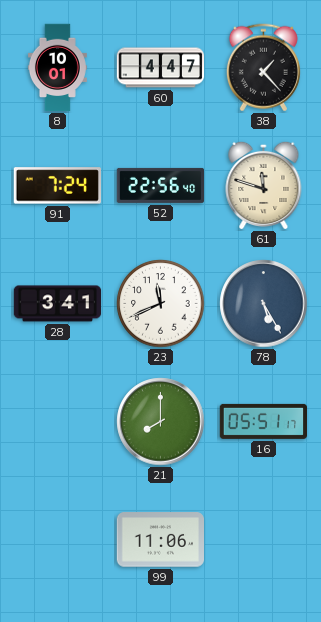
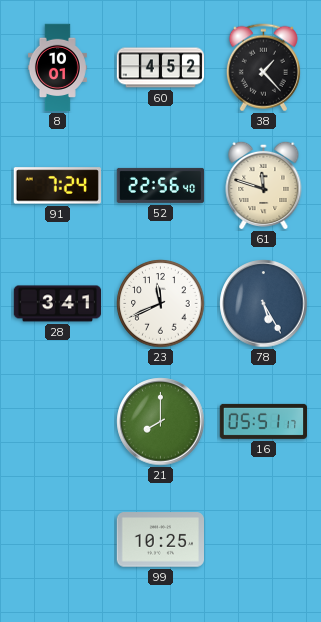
60: 4:47 -> 4:52 (161, 68)
99: 11:06 -> 10:25 (161, 540)
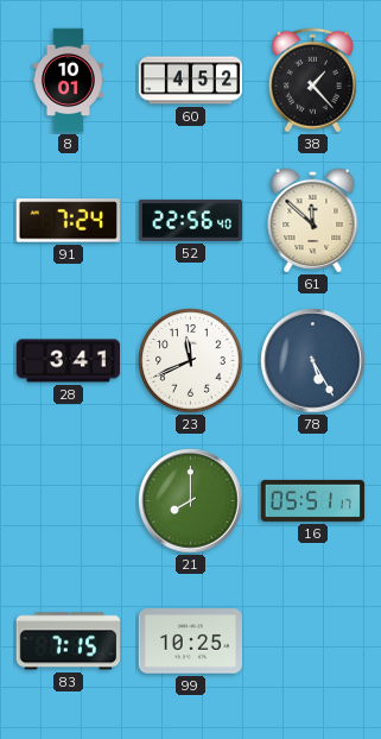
61: 11:48 -> 11:52 (313, 220)
83: none -> 7:15 (68, 642)
